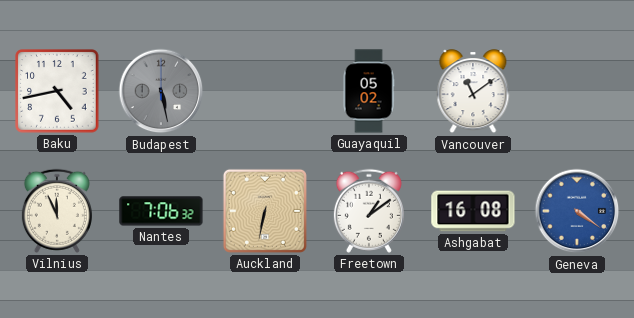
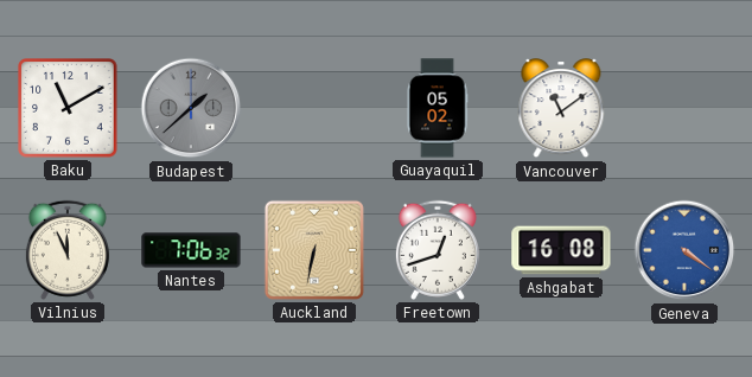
Baku: 4:43 -> 11:10 (68, 108)
Budapest: 5:28 -> 1:38 (191, 108)
Freetown: 1:09 -> 12:42 (438, 250)
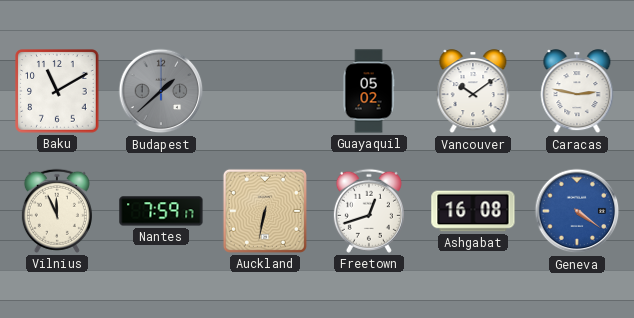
Vancouver: 11:09 -> 10:09 (473, 92)
Caracas: none -> 2:47 (577, 92)
Nantes: 7:06 -> 7:59 (161, 211)
